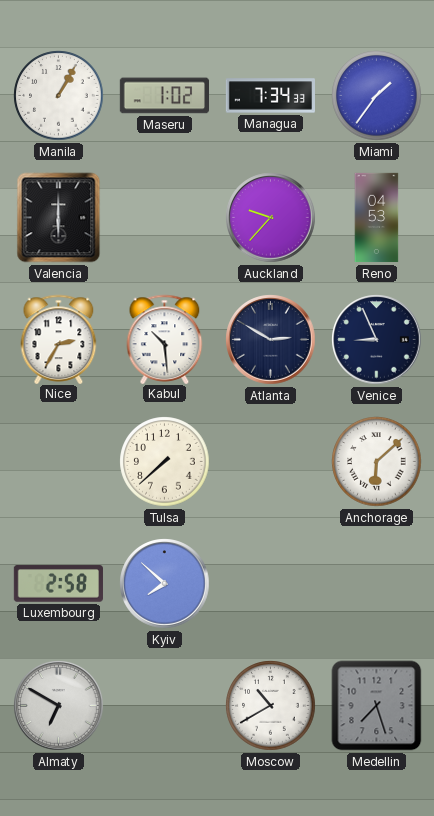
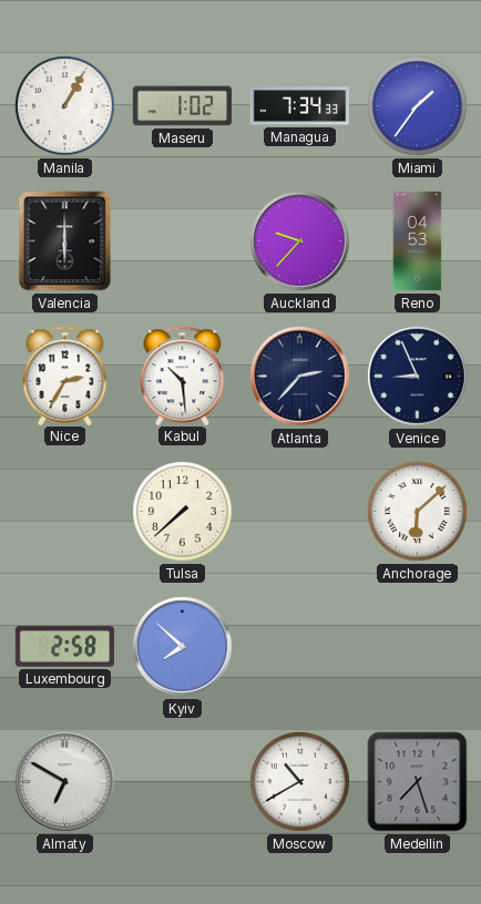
Atlanta: 2:50 -> 2:37 (300, 377)
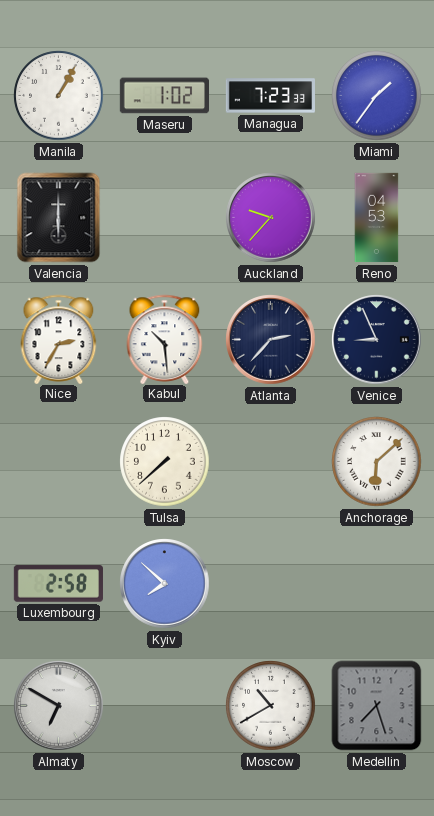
Managua: 7:34 -> 7:23 (271, 96)
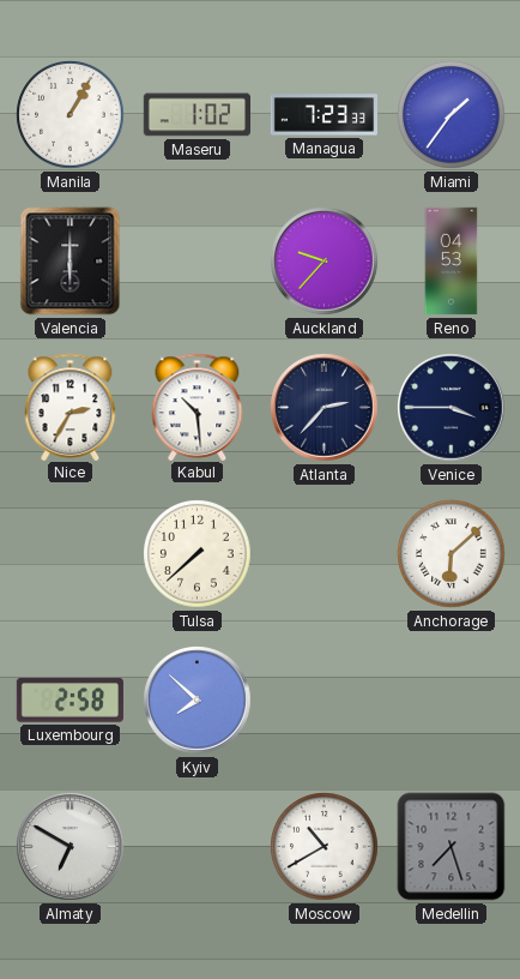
Venice: 8:56 -> 3:45 (452, 408)
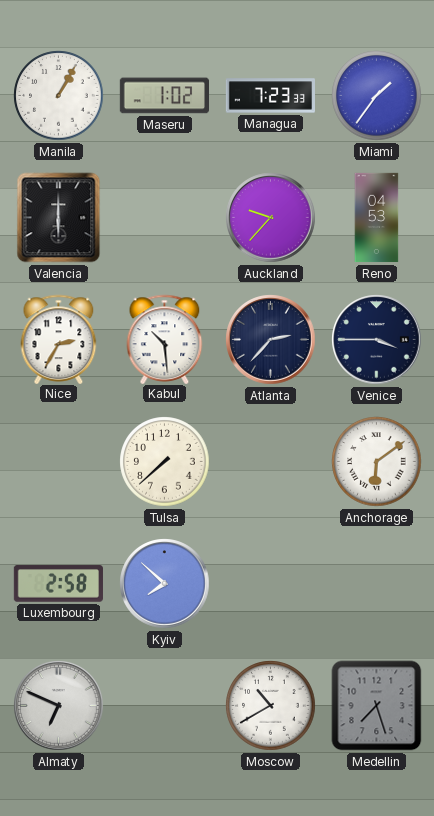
Anchorage: 6:08 -> 6:09 (377, 462)
Almaty: 6:50 -> 6:49 (59, 706)
